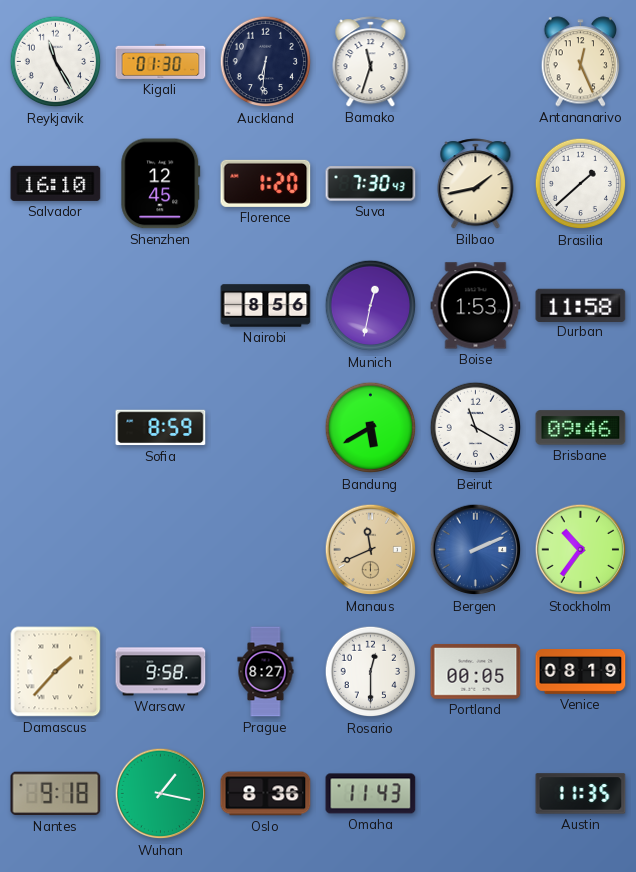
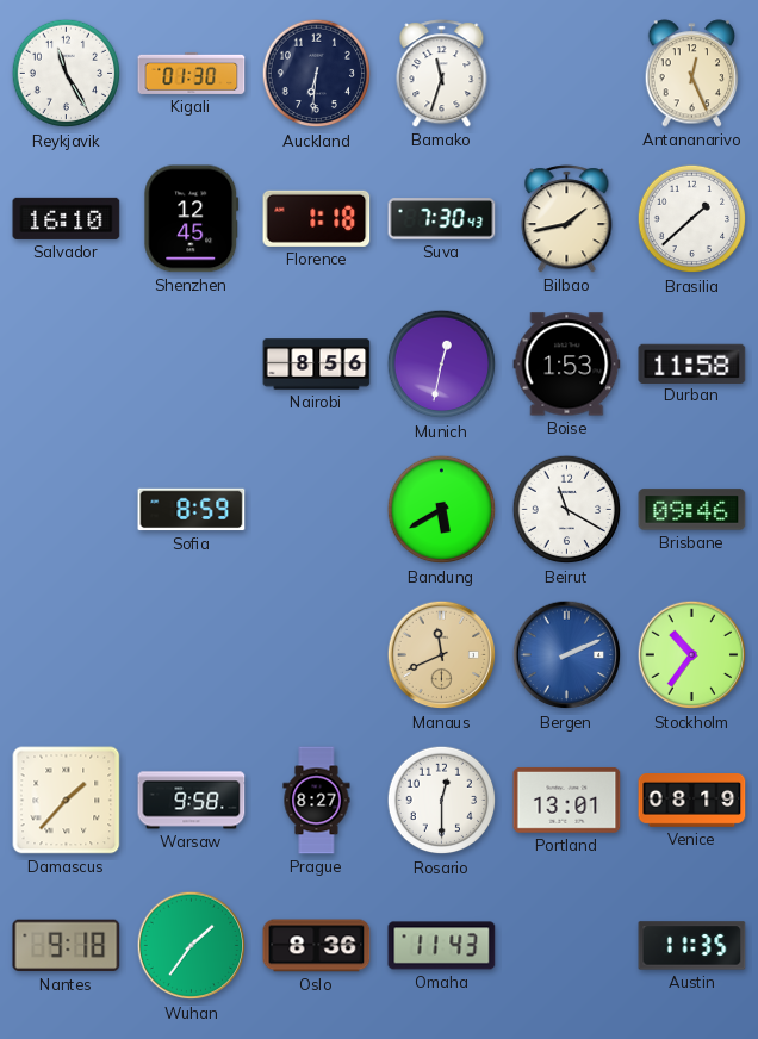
Florence: 1:20 -> 1:18 (317, 218)
Portland: 00:05 -> 13:01 (567, 800)
Wuhan: 1:17 -> 1:36 (192, 946)
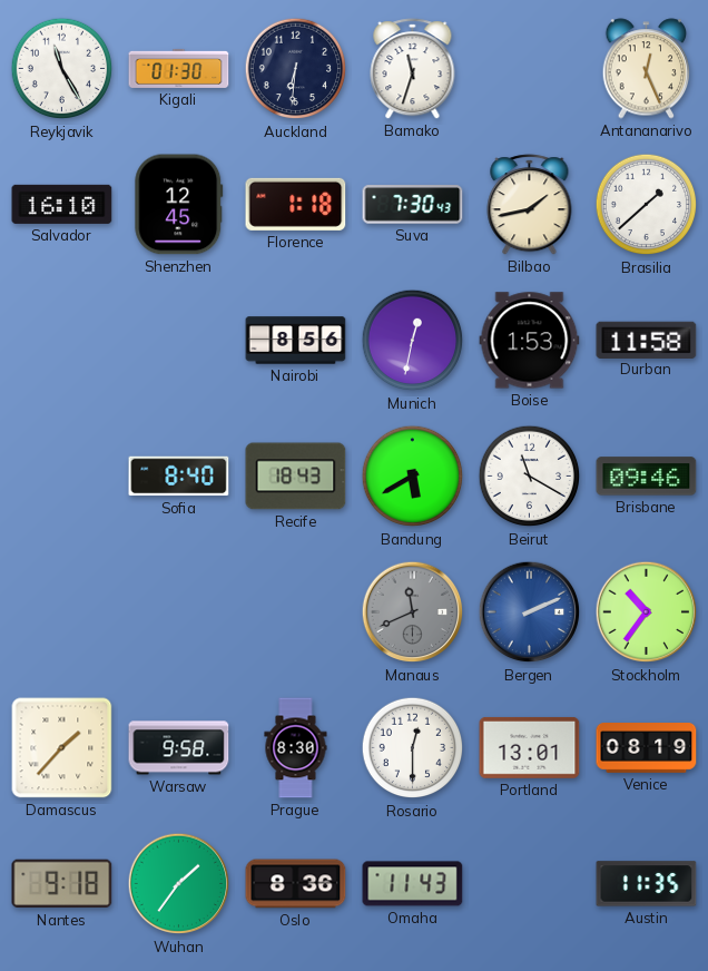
Sofia: 8:59 -> 8:40 (179, 477)
Recife: none -> 18:43 (296, 477)
Manaus dial: champagne -> grey (413, 612)
Prague: 8:27 -> 8:30 (296, 748)
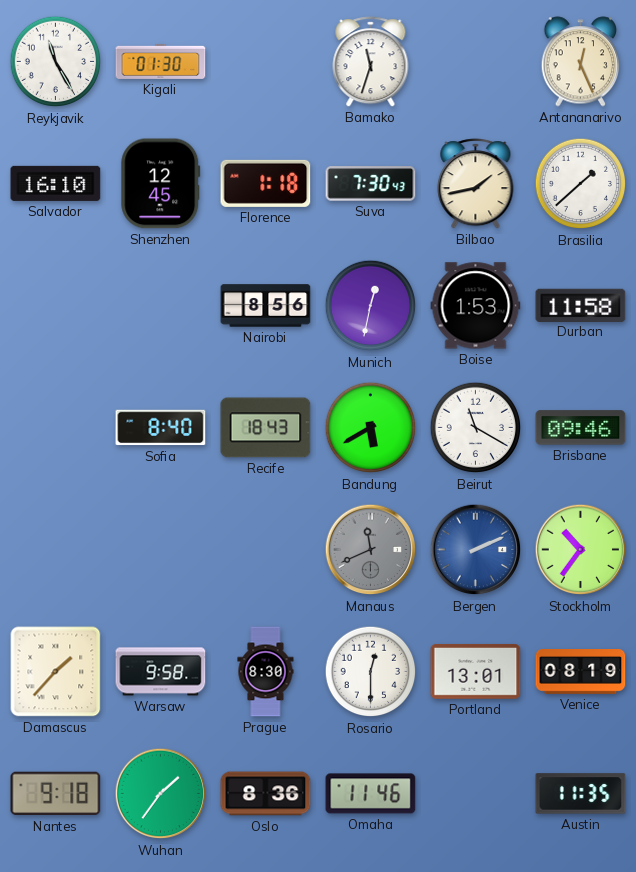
Auckland: 6:31 -> none (296, 69)
Omaha: 11:43 -> 11:46 (371, 794)
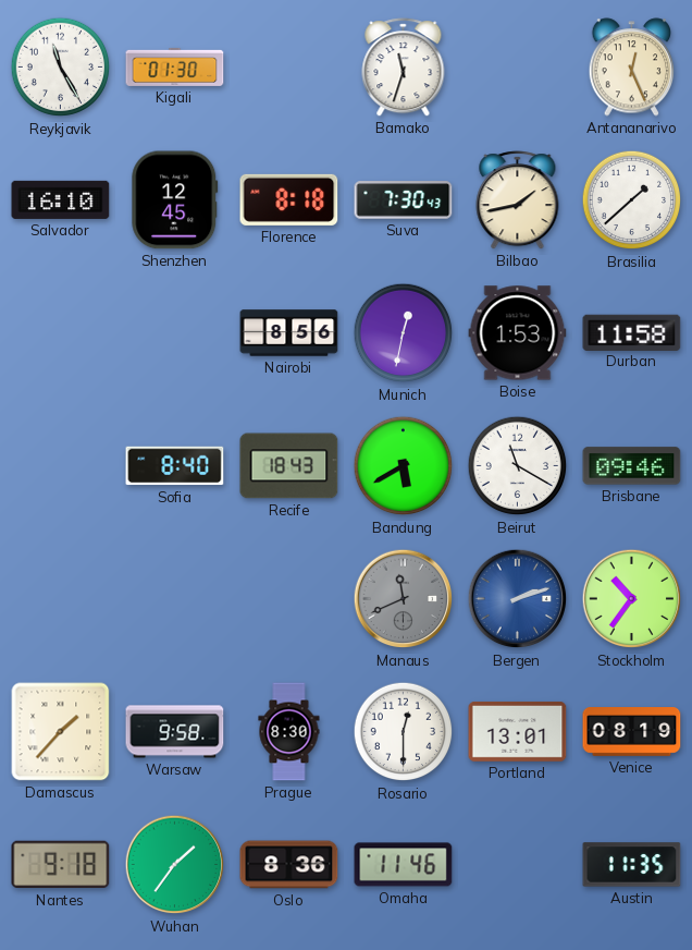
Florence: 1:18 -> 8:18 (289, 199)
Bergen: 2:11 -> 2:12 (518, 599)
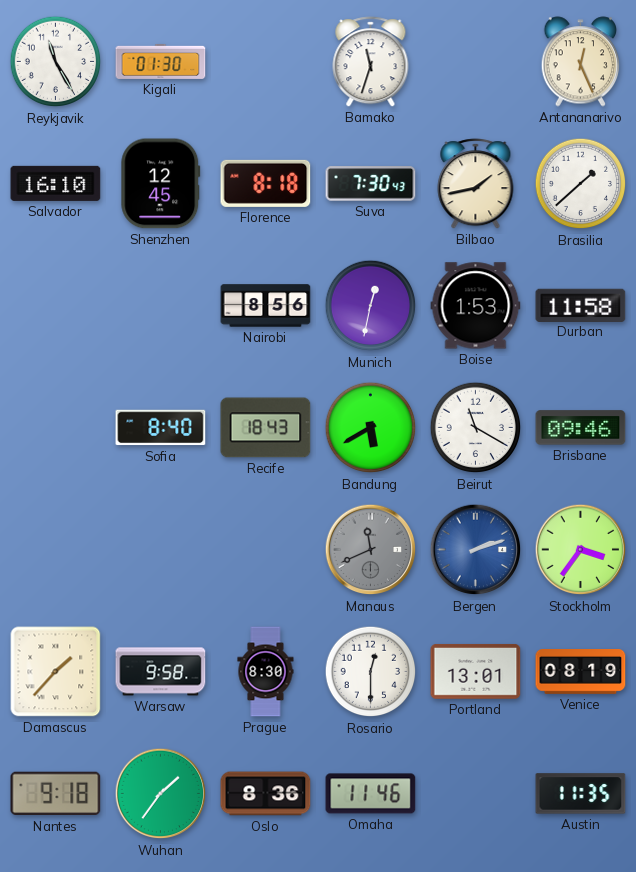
Stockholm: 10:36 -> 3:36 (581, 550)
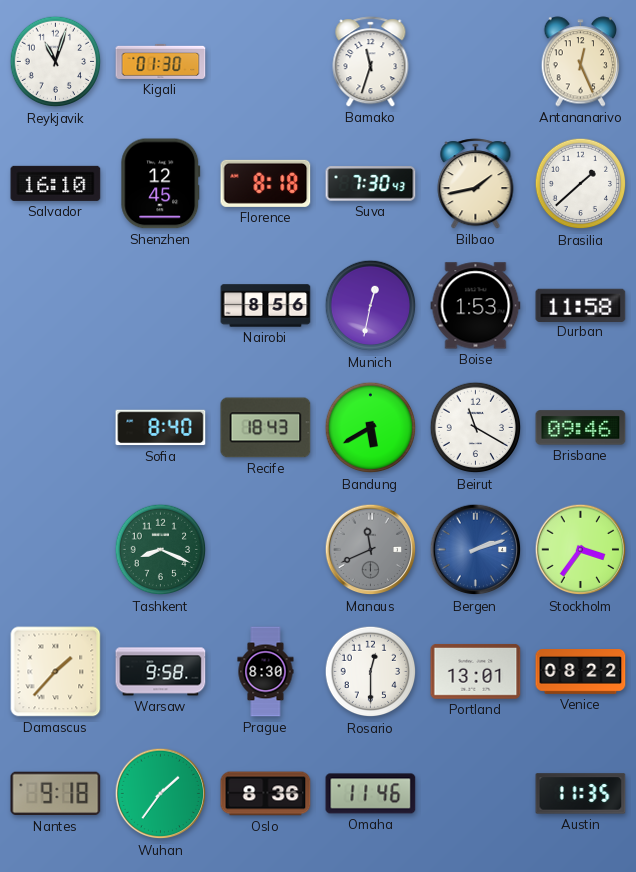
Reykjavik: 11:25 -> 11:03 (56, 62)
Tashkent: none -> 8:19 (161, 550)
Venice: 08:19 -> 08:22 (581, 672)
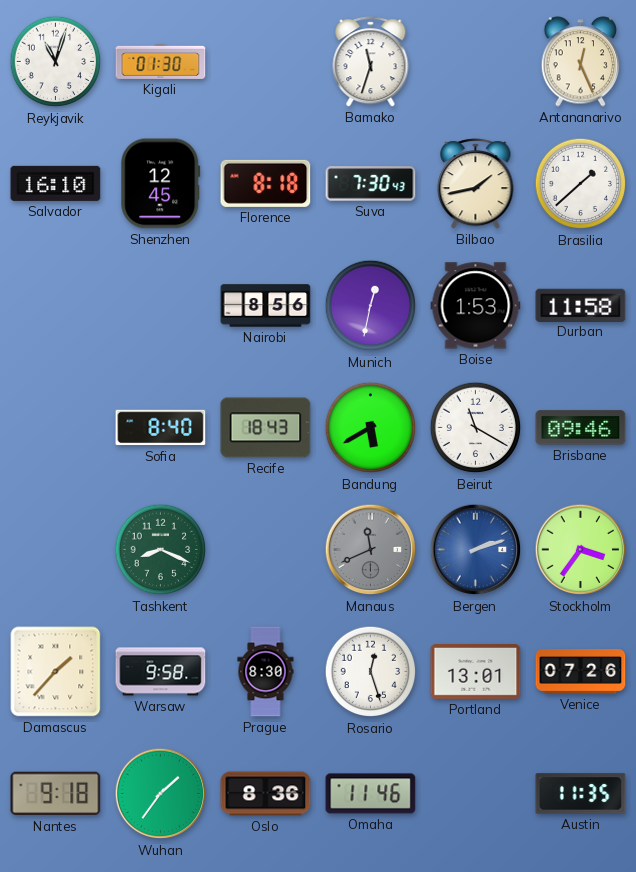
Rosario: 12:30 -> 12:27 (371, 672)
Venice: 08:22 -> 07:26 (581, 672)
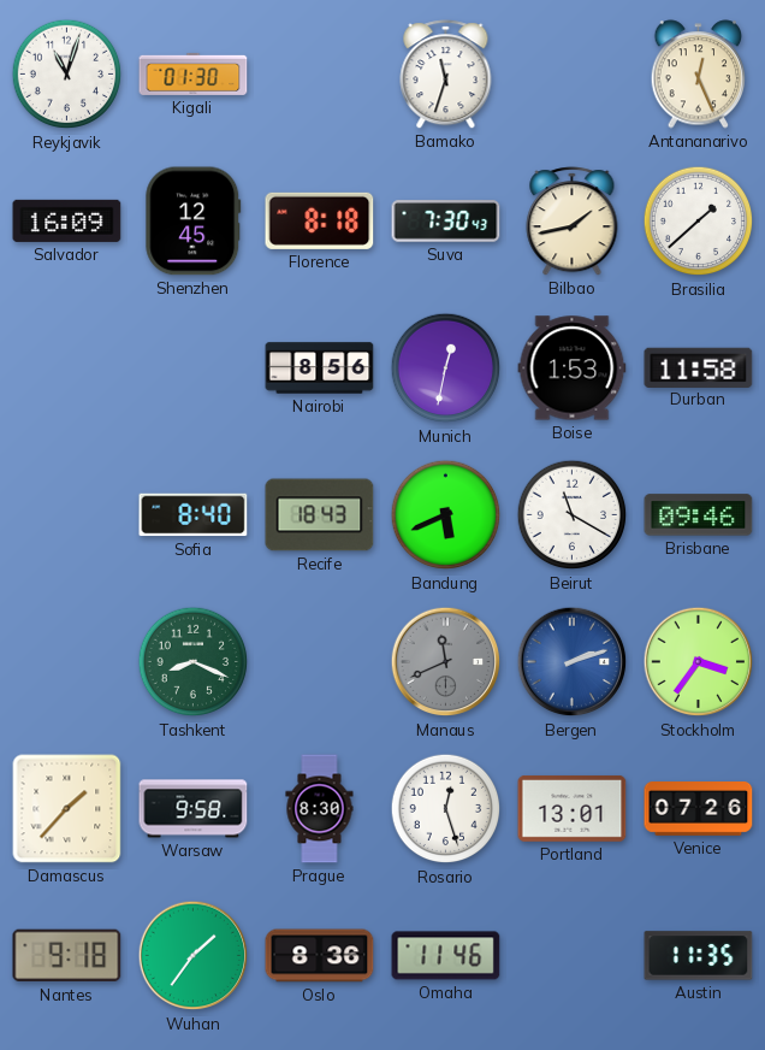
Salvador: 16:10 -> 16:09 (67, 220)
Bandung: 5:40 -> 5:41 (446, 515)
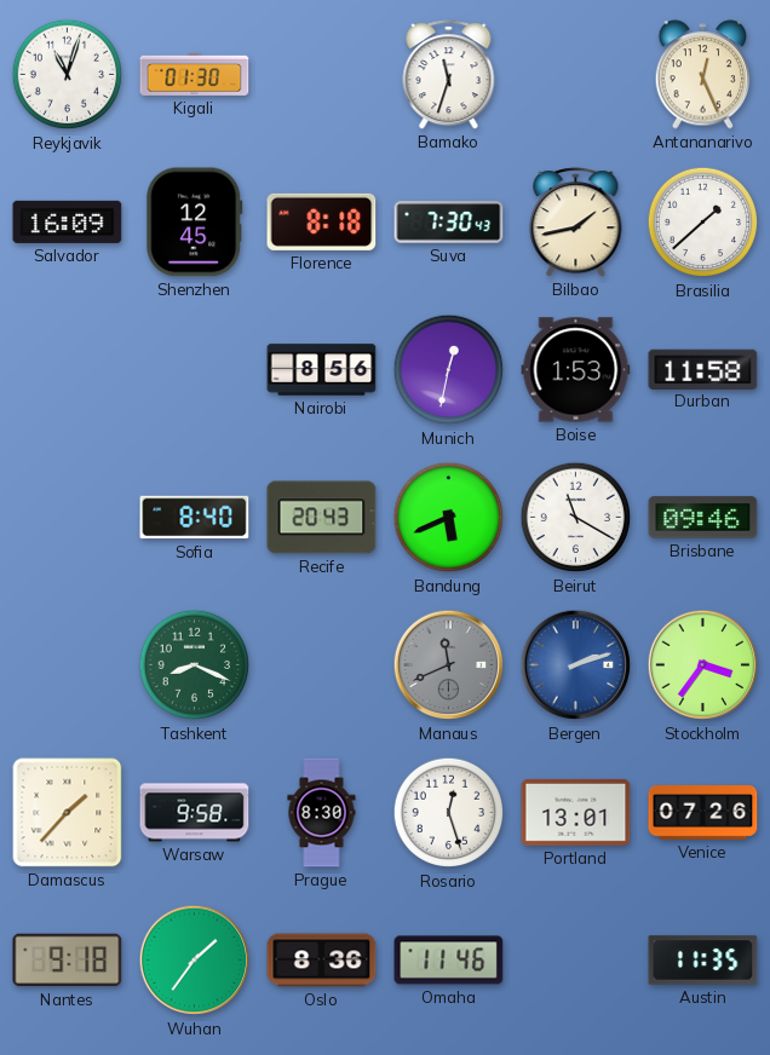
Recife: 18:43 -> 20:43 (322, 518)
